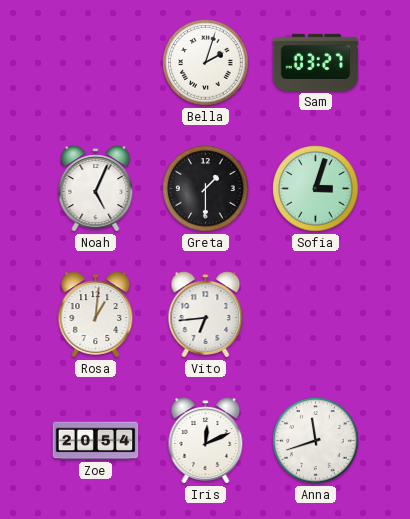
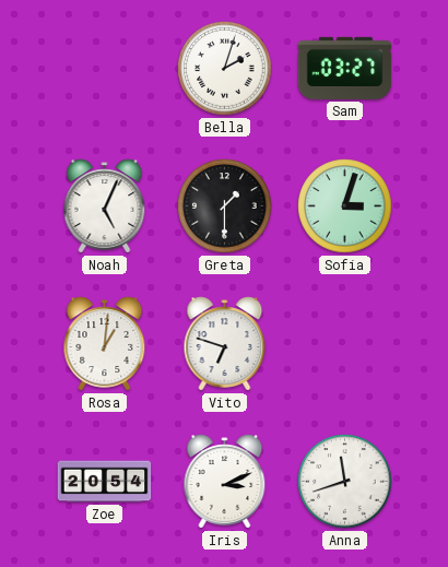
Vito: 6:44 -> 6:48 (225, 344)
Iris: 12:11 -> 3:11 (225, 482)
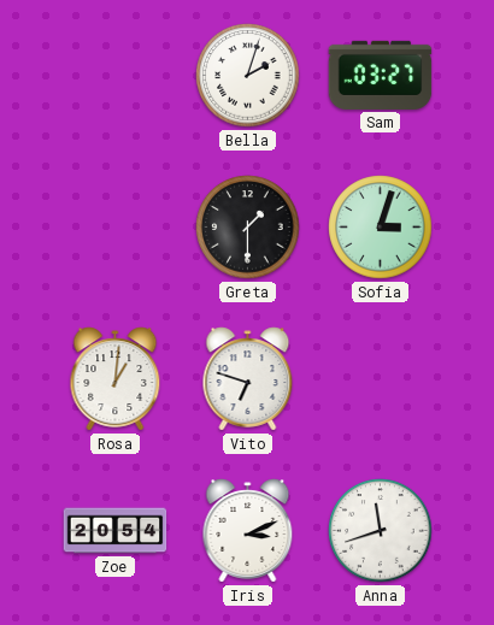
Noah: 5:04 -> none (105, 206)
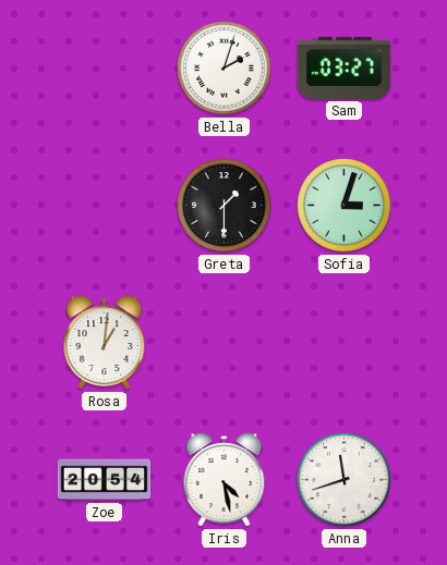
Vito: 6:48 -> none (248, 379)
Iris: 3:11 -> 4:28 (225, 480)
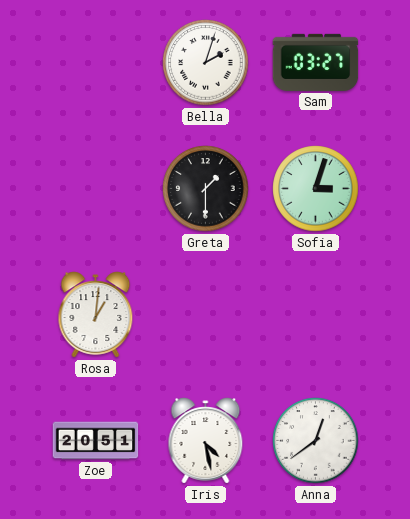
Zoe: 20:54 -> 20:51 (96, 441)
Anna: 11:42 -> 12:39 (316, 441)
